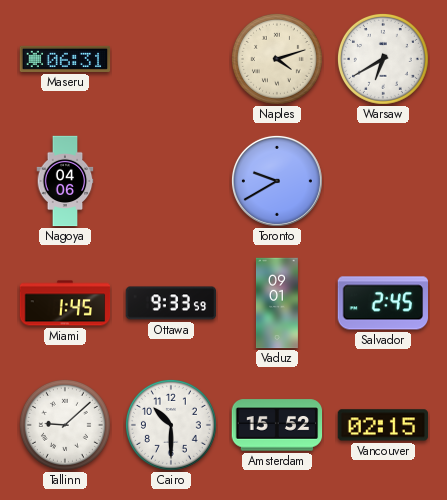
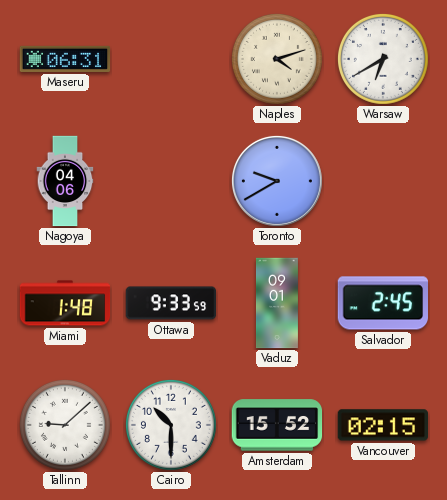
Miami: 1:45 -> 1:48 (65, 303)
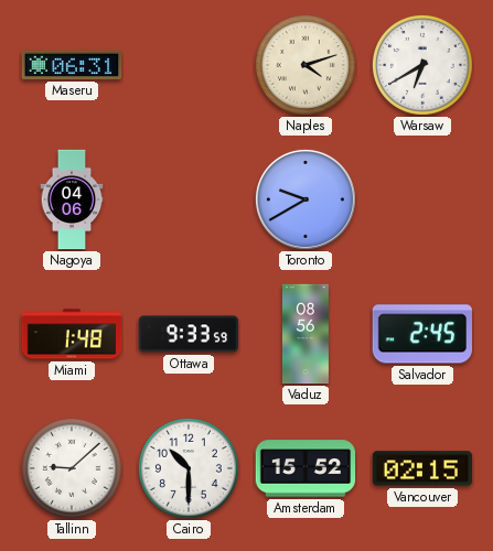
Vaduz: 09:01 -> 08:56 (306, 334)
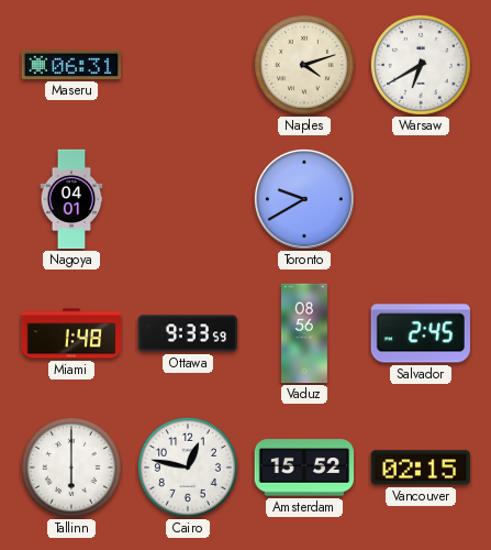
Nagoya: 04:06 -> 04:01 (71, 199)
Tallinn: 9:08 -> 6:00 (71, 468)
Cairo: 10:30 -> 12:47 (188, 468)
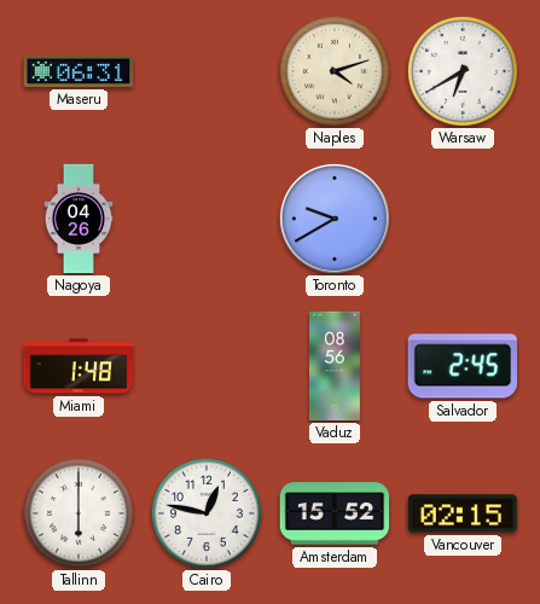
Nagoya: 04:01 -> 04:26 (79, 219)
Ottawa: 9:33 -> none (188, 333)
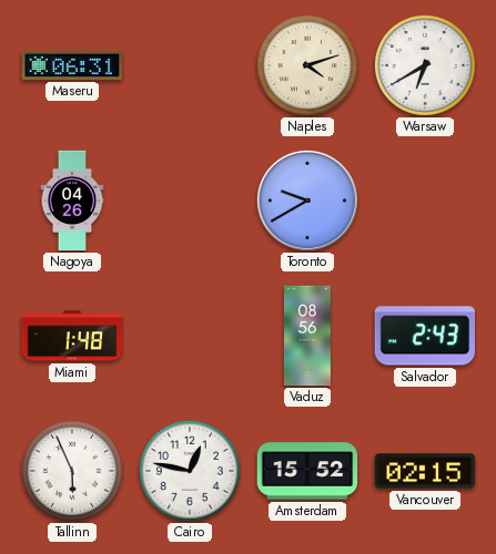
Salvador: 2:45 -> 2:43 (425, 336)
Tallinn: 6:00 -> 5:56 (72, 471)
